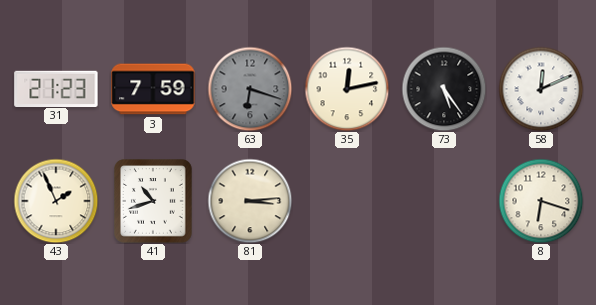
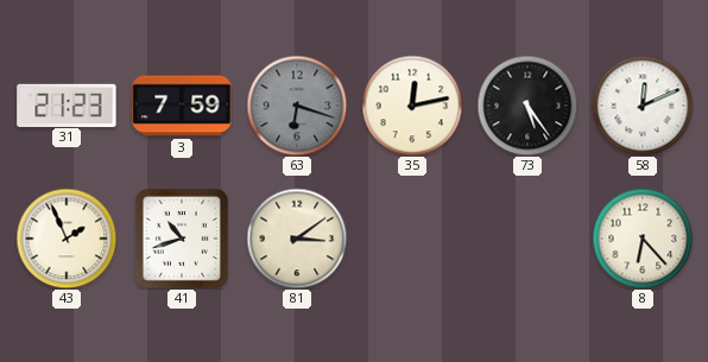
81: 3:14 -> 3:09 (297, 239)
8: 6:18 -> 6:23 (643, 239)
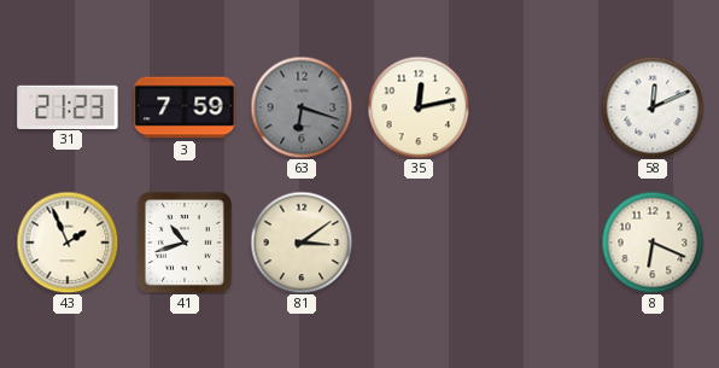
73: 5:24 -> none (527, 106)
8: 6:23 -> 6:19 (653, 243)
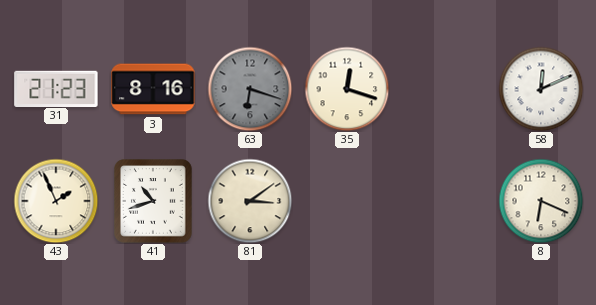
3: 7:59 -> 8:16 (153, 89)
35: 12:13 -> 12:18 (347, 89)
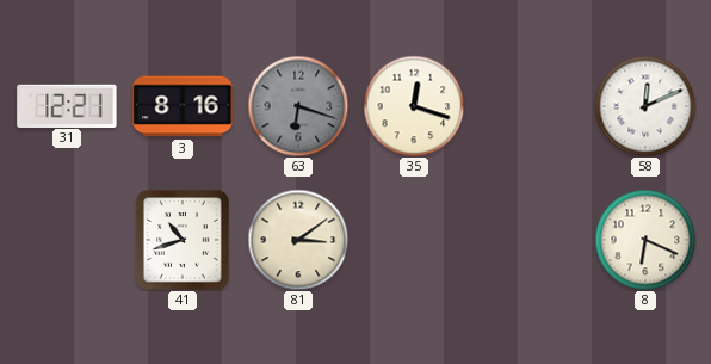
31: 21:23 -> 12:21 (67, 105)
43: 1:56 -> none (56, 201)
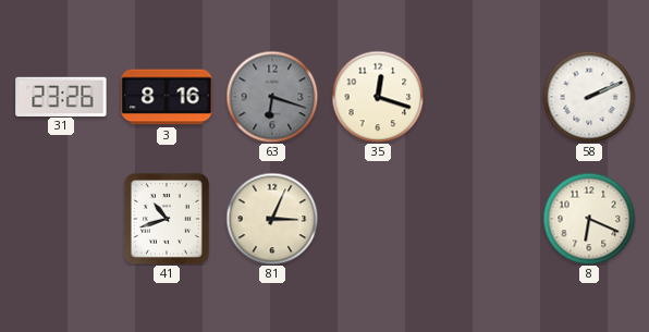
31: 12:21 -> 23:26 (61, 96)
58: 12:11 -> 2:11 (589, 97)
81: 3:09 -> 3:04 (272, 219)
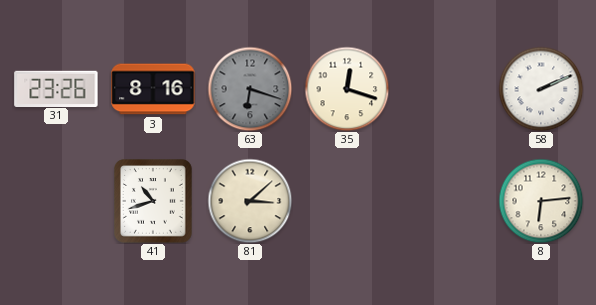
81: 3:04 -> 3:08 (250, 201)
8: 6:19 -> 6:14 (541, 201)
